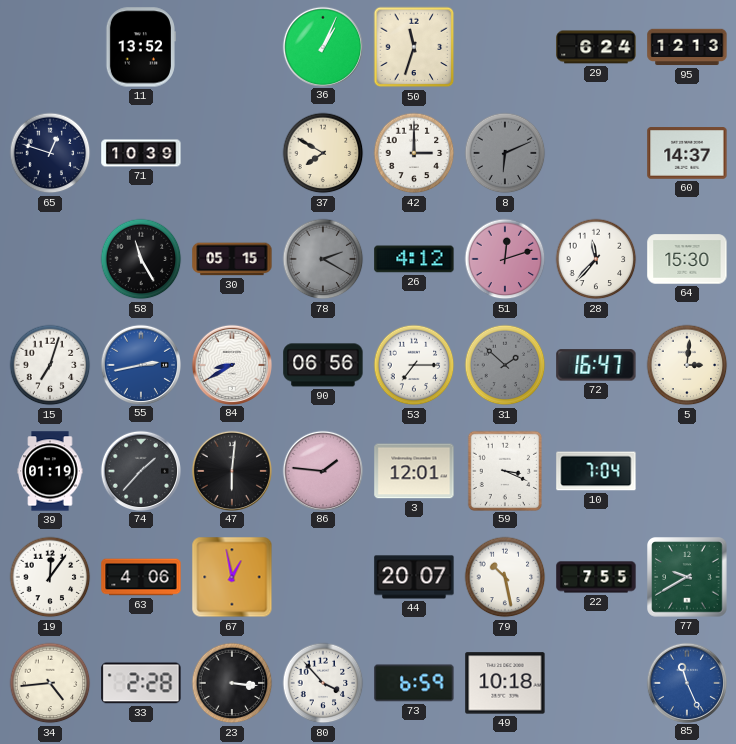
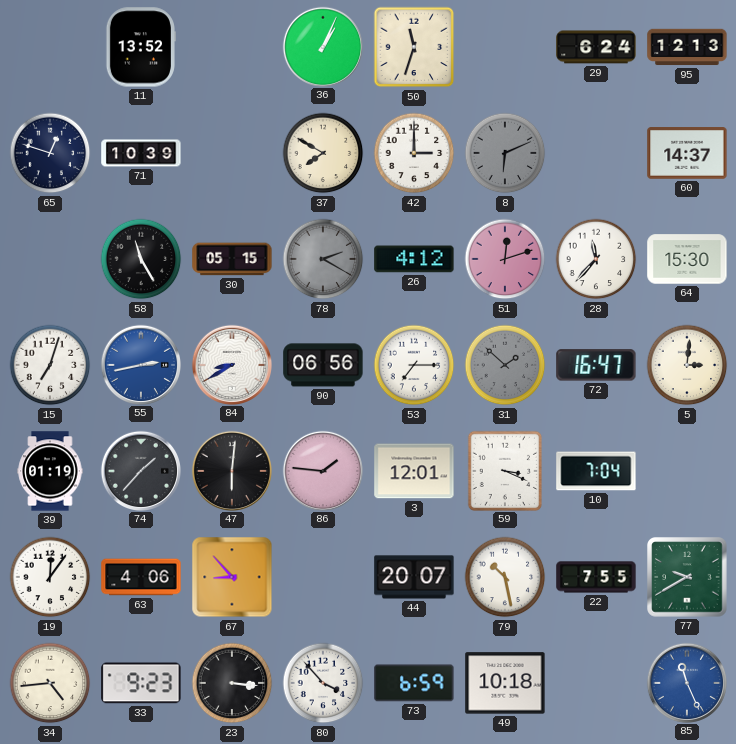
67: 12:58 -> 8:53 (232, 577)
33: 2:28 -> 9:23 (141, 683)
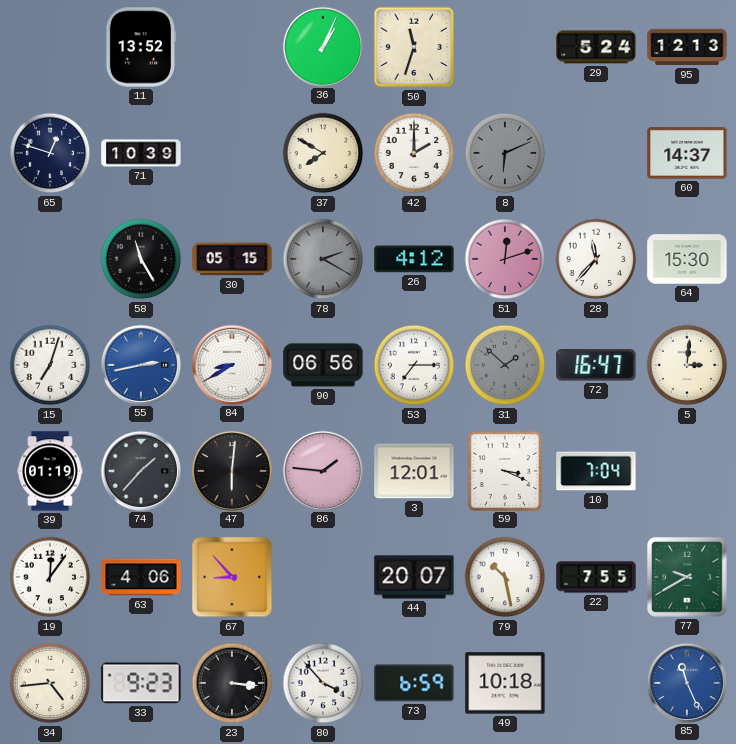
29: 6:24 -> 5:24 (596, 47)
42: 3:00 -> 2:00 (414, 153)
